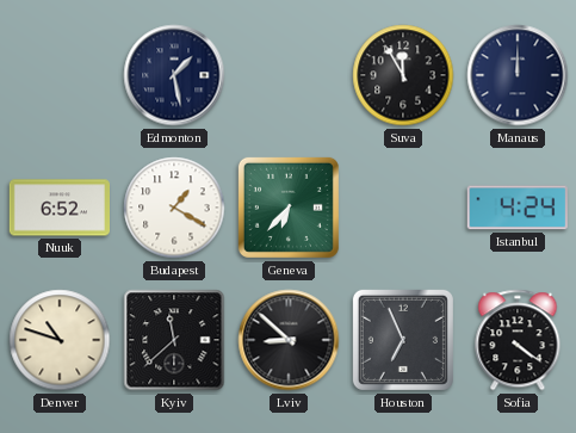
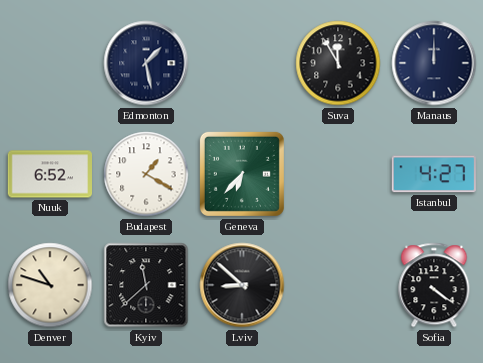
Istanbul: 4:24 -> 4:27 (434, 174)
Houston: 6:56 -> none (403, 340)
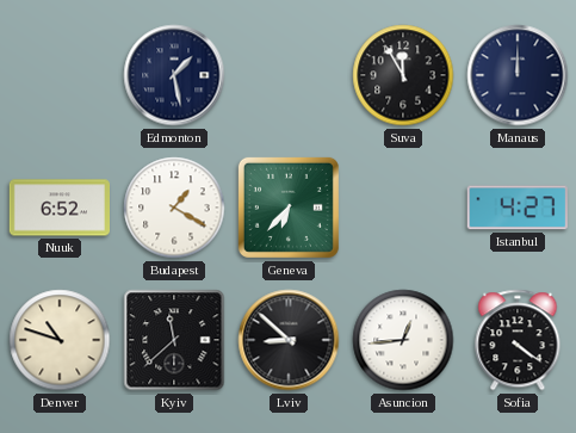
Asuncion: none -> 12:44 (403, 340)
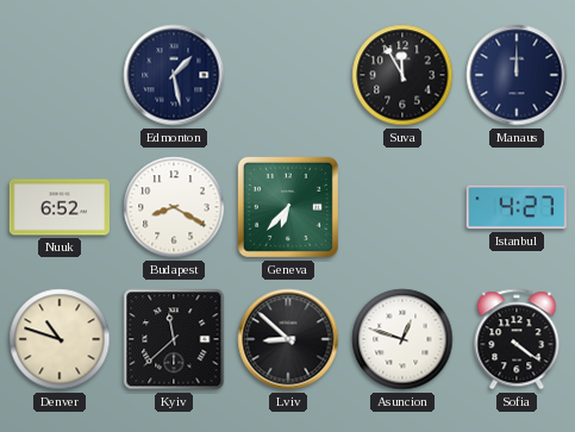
Budapest: 1:20 -> 8:20 (174, 207)
Asuncion: 12:44 -> 12:48 (402, 339)
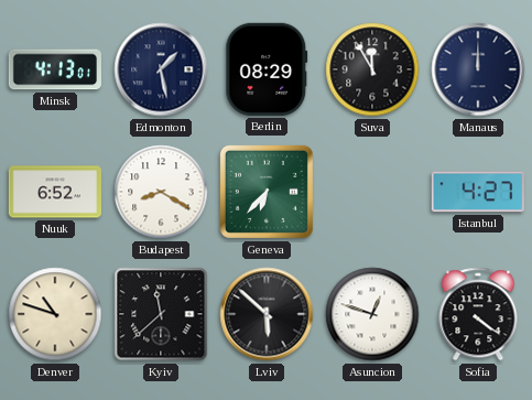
Minsk: none -> 4:13 (55, 69)
Berlin: none -> 08:29 (267, 69)
Lviv: 8:52 -> 5:52 (267, 314)
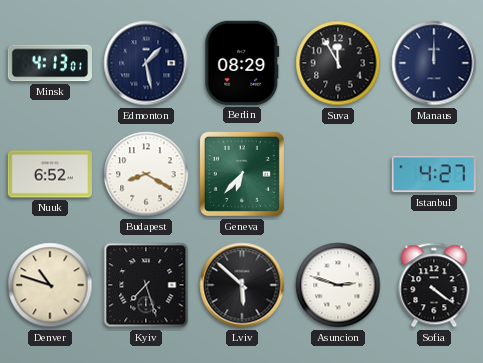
Kyiv: 11:38 -> 7:27 (146, 285)
Asuncion: 12:48 -> 2:48 (338, 285)
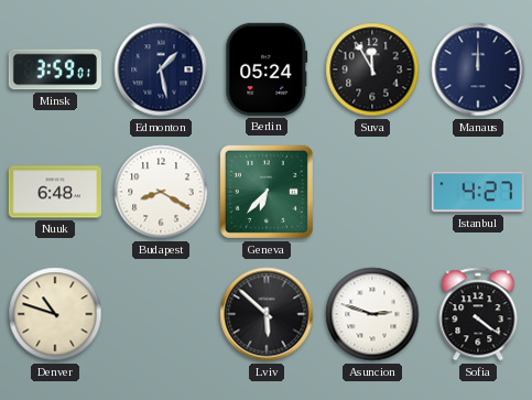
Minsk: 4:13 -> 3:59 (55, 69)
Berlin: 08:29 -> 05:24 (267, 69)
Nuuk: 6:52 -> 6:48 (54, 192)
Kyiv: 7:27 -> none (146, 285)
